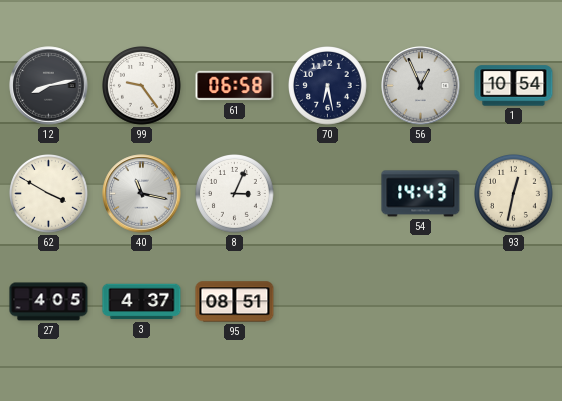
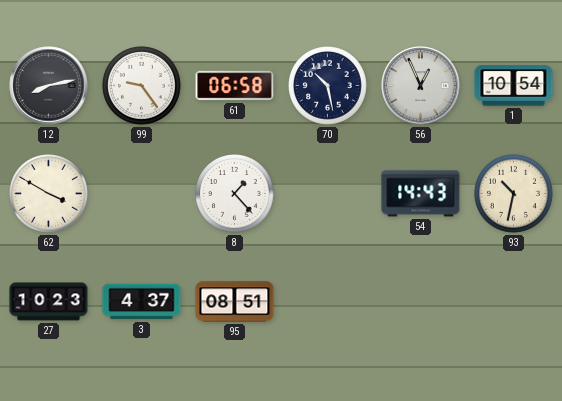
70: 6:28 -> 10:28 (328, 86)
40: 11:17 -> none (142, 194)
8: 3:04 -> 1:23 (235, 194)
93: 12:32 -> 10:32 (514, 194)
27: 4:05 -> 10:23 (49, 302)
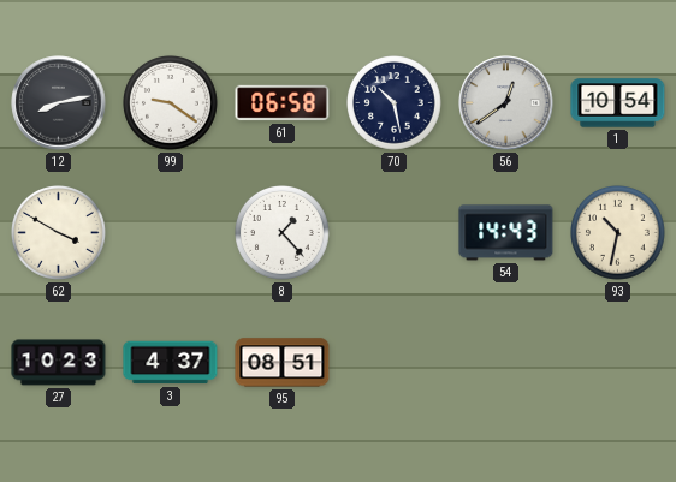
99: 9:24 -> 9:21 (171, 103)
56: 12:56 -> 12:39 (506, 103)
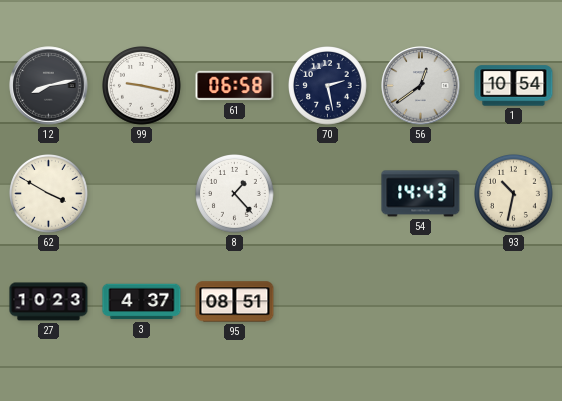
99: 9:21 -> 9:17 (142, 86)
70: 10:28 -> 2:28 (328, 86)
